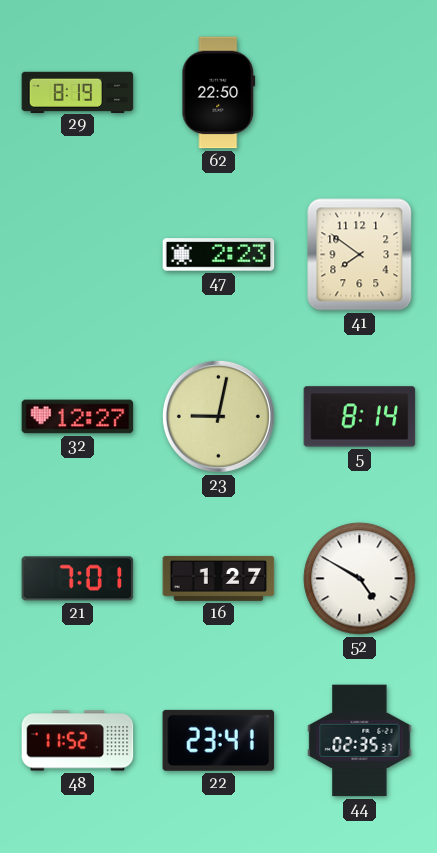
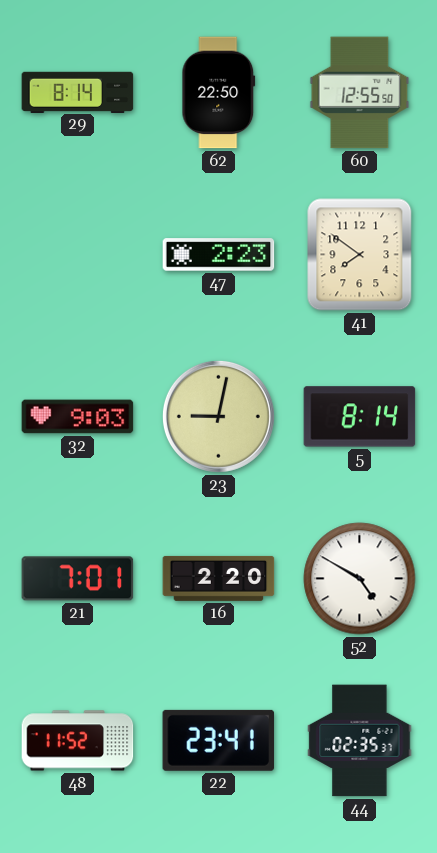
29: 8:19 -> 8:14 (78, 92)
60: none -> 12:55 (360, 93)
32: 12:27 -> 9:03 (78, 417)
16: 1:27 -> 2:20 (219, 578)
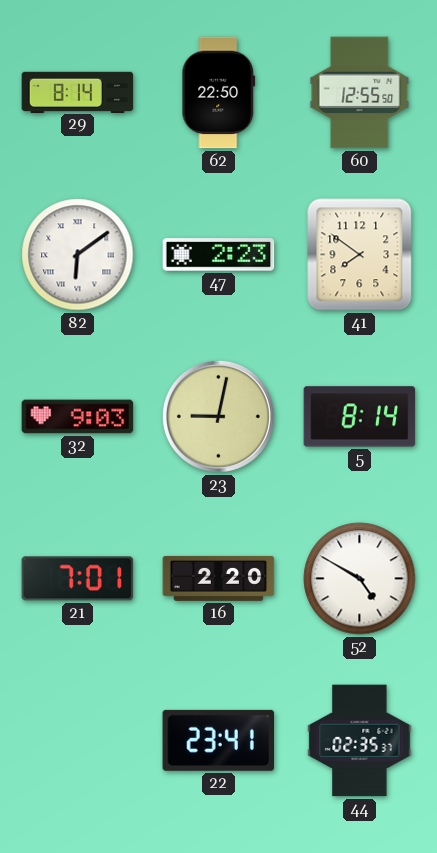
82: none -> 6:09 (78, 255)
48: 11:52 -> none (78, 741)
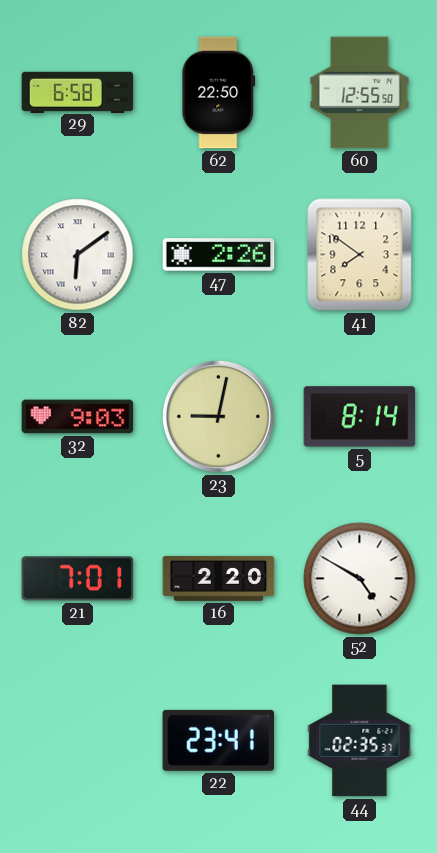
29: 8:14 -> 6:58 (78, 92)
47: 2:23 -> 2:26 (219, 255)
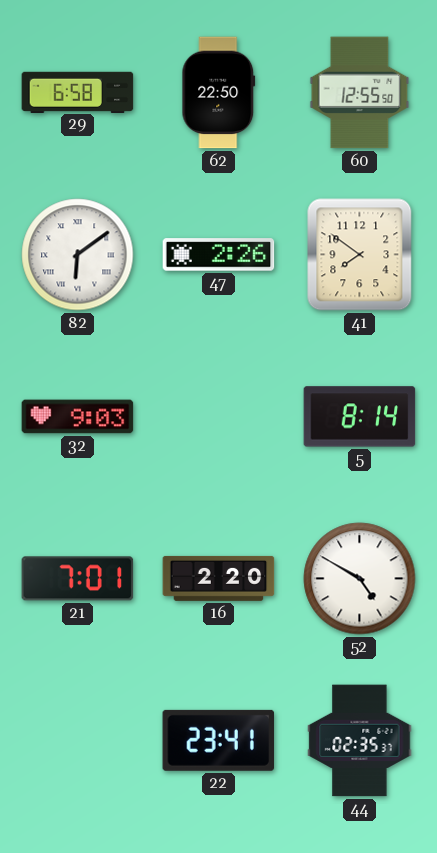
23: 9:02 -> none (218, 416)
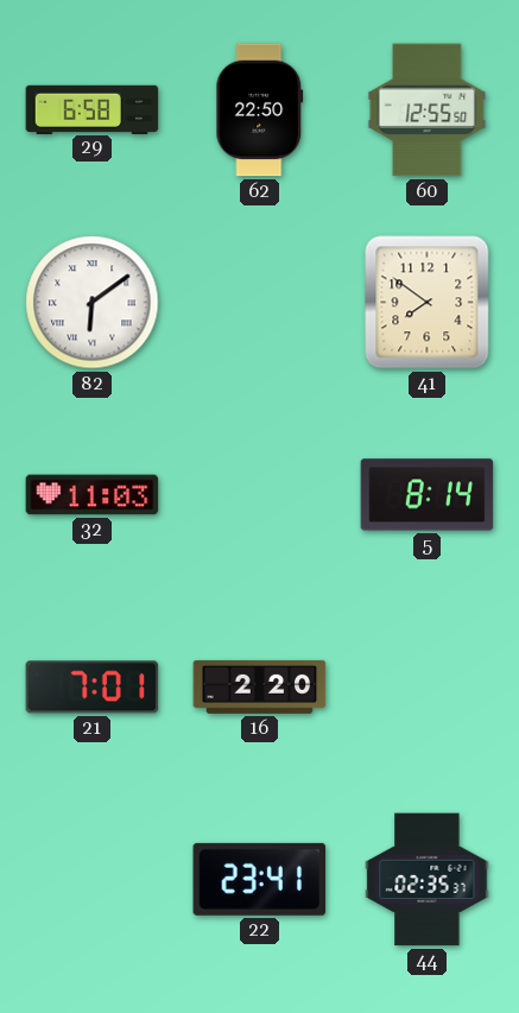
47: 2:26 -> none (219, 255)
32: 9:03 -> 11:03 (93, 495)
52: 4:50 -> none (360, 579)
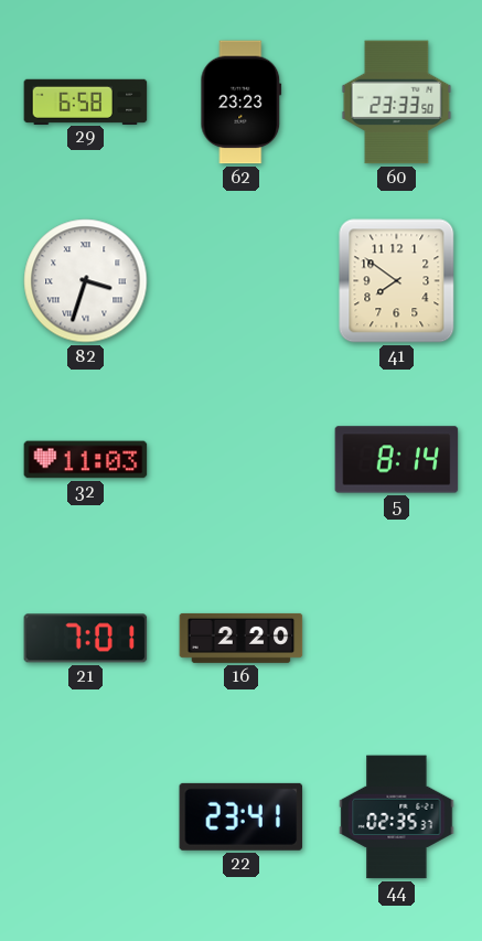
62: 22:50 -> 23:23 (242, 103)
60: 12:55 -> 23:33 (397, 103)
82: 6:09 -> 3:33 (86, 281)
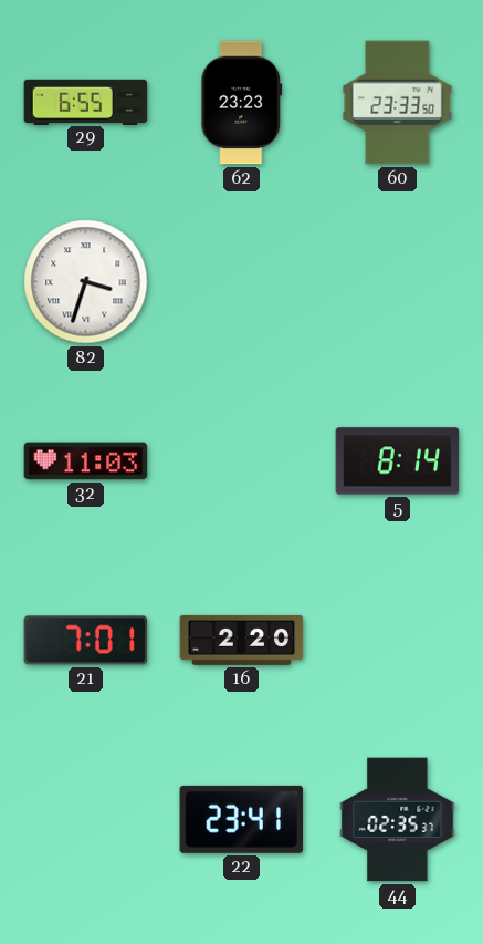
29: 6:58 -> 6:55 (86, 102)
41: 7:51 -> none (397, 281)
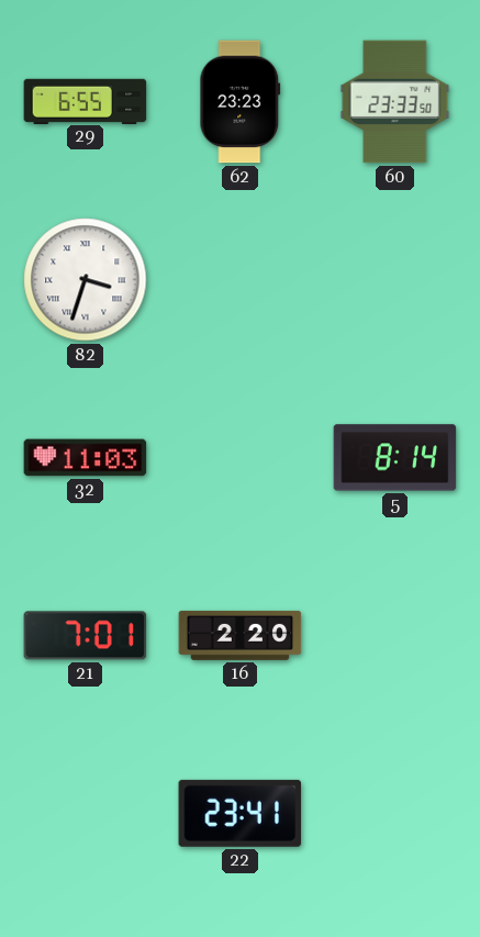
44: 02:35 -> none (398, 820)
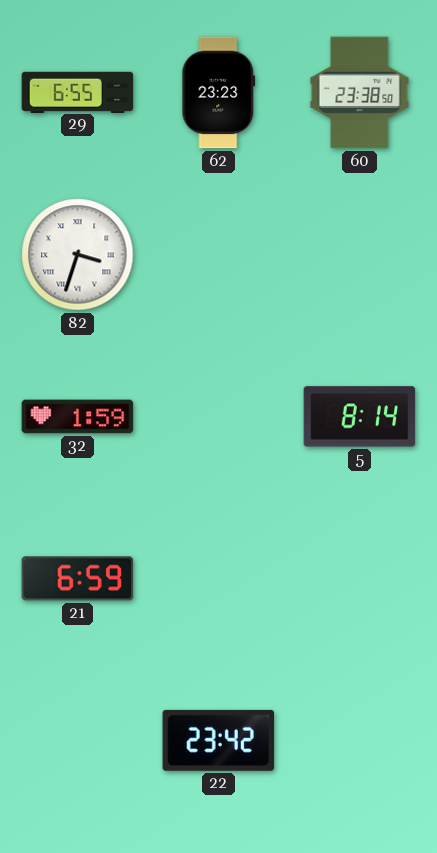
60: 23:33 -> 23:38 (360, 93)
32: 11:03 -> 1:59 (78, 417)
21: 7:01 -> 6:59 (78, 579)
16: 2:20 -> none (241, 635)
22: 23:41 -> 23:42 (219, 740)
